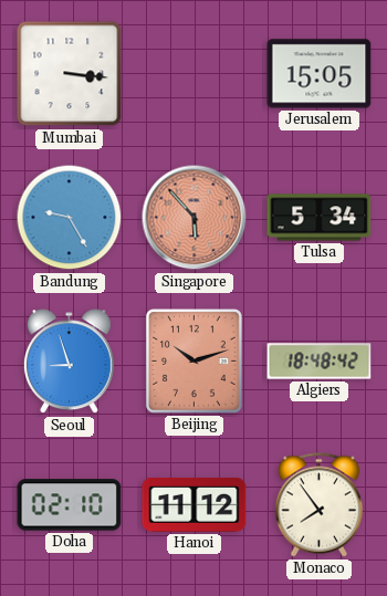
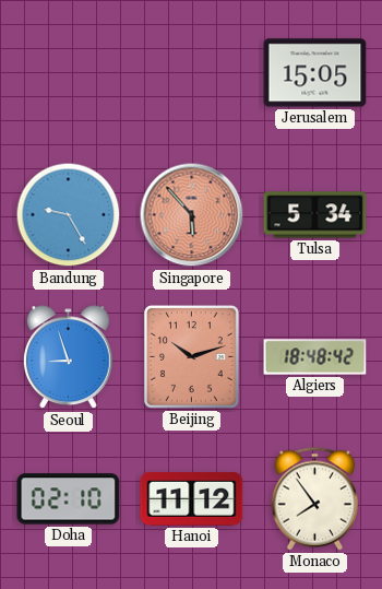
Mumbai: 3:16 -> none (70, 74)
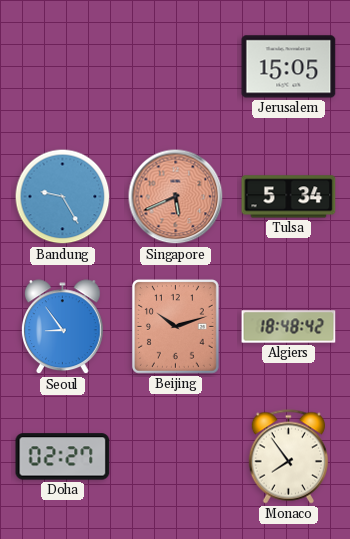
Singapore: 5:53 -> 5:41 (176, 197)
Seoul: 8:57 -> 8:54 (62, 327)
Doha: 02:10 -> 02:27 (63, 457)
Hanoi: 11:12 -> none (192, 498)
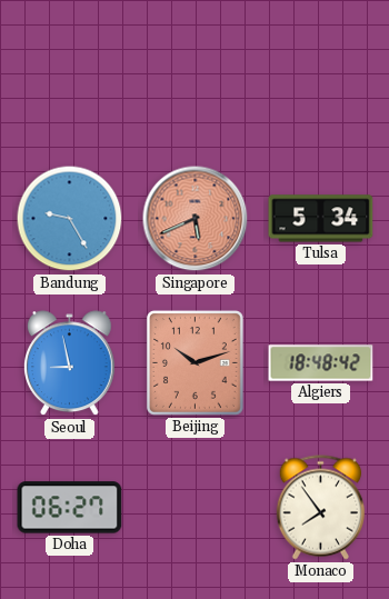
Jerusalem: 15:05 -> none (289, 67)
Seoul: 8:54 -> 8:58 (69, 363)
Doha: 02:27 -> 06:27 (70, 508)
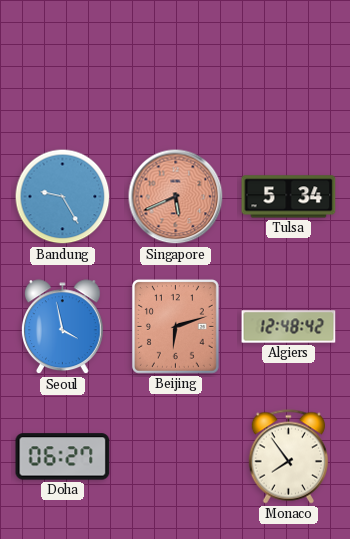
Seoul: 8:58 -> 3:58 (62, 327)
Beijing: 10:12 -> 6:12 (175, 326)
Algiers: 18:48 -> 12:48 (289, 327)
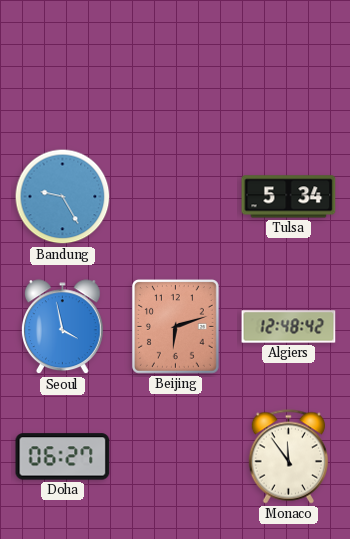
Singapore: 5:41 -> none (176, 197)
Monaco: 7:54 -> 11:54 (288, 457)
